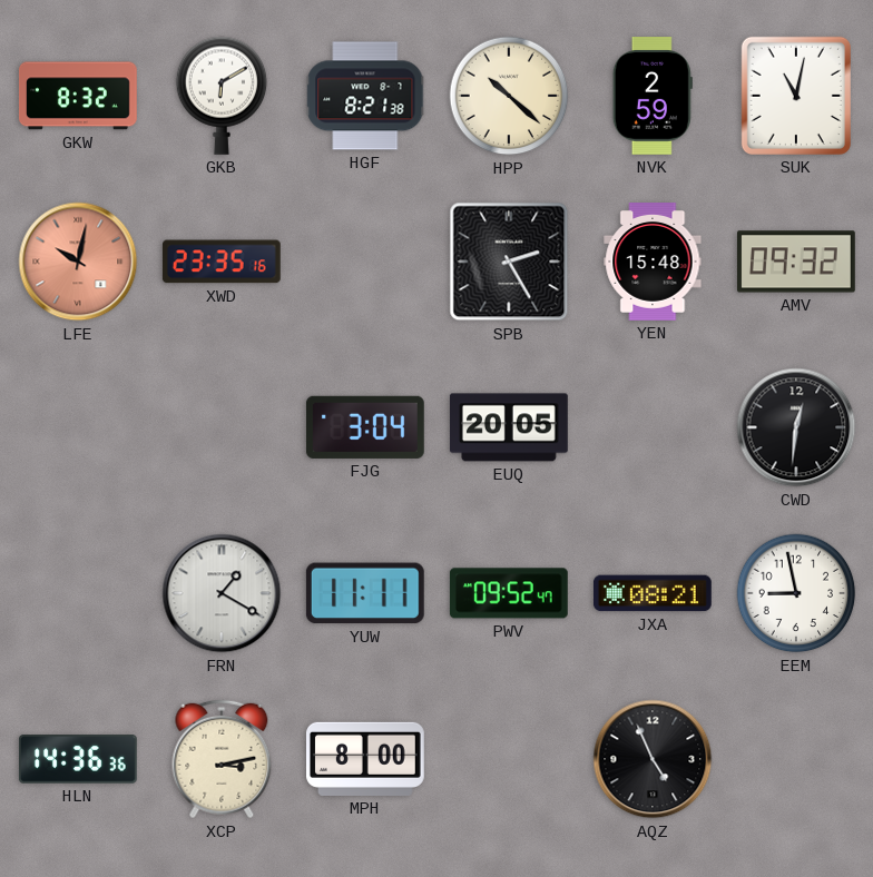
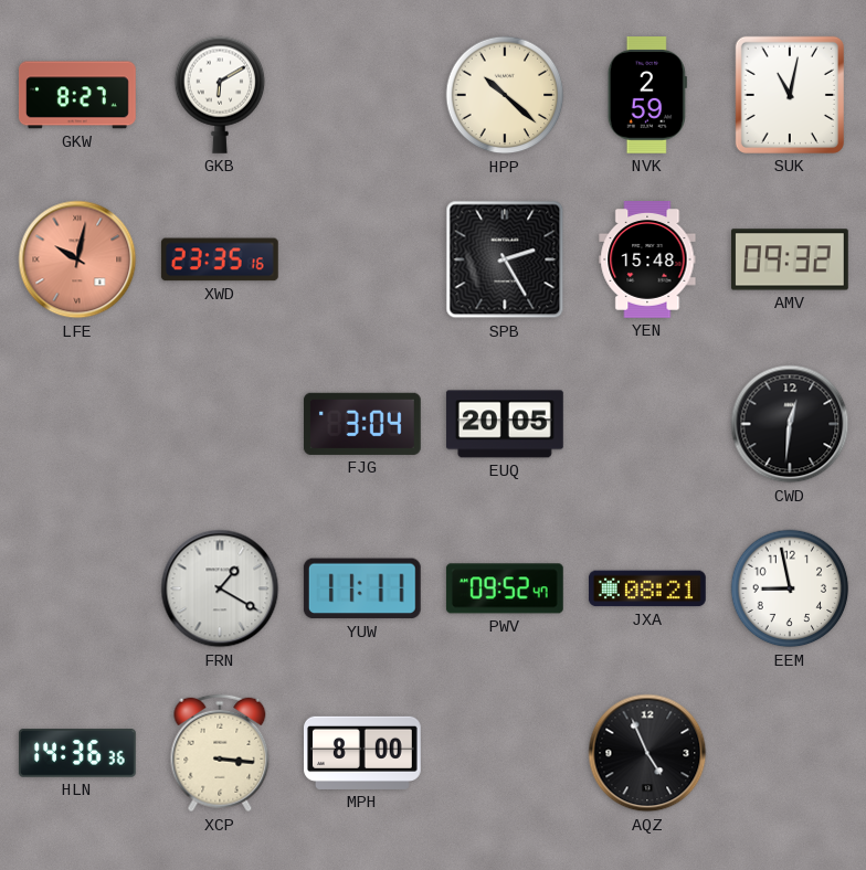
GKW: 8:32 -> 8:27 (77, 95)
HGF: 8:21 -> none (365, 96)
XCP: 3:13 -> 3:16 (220, 753)
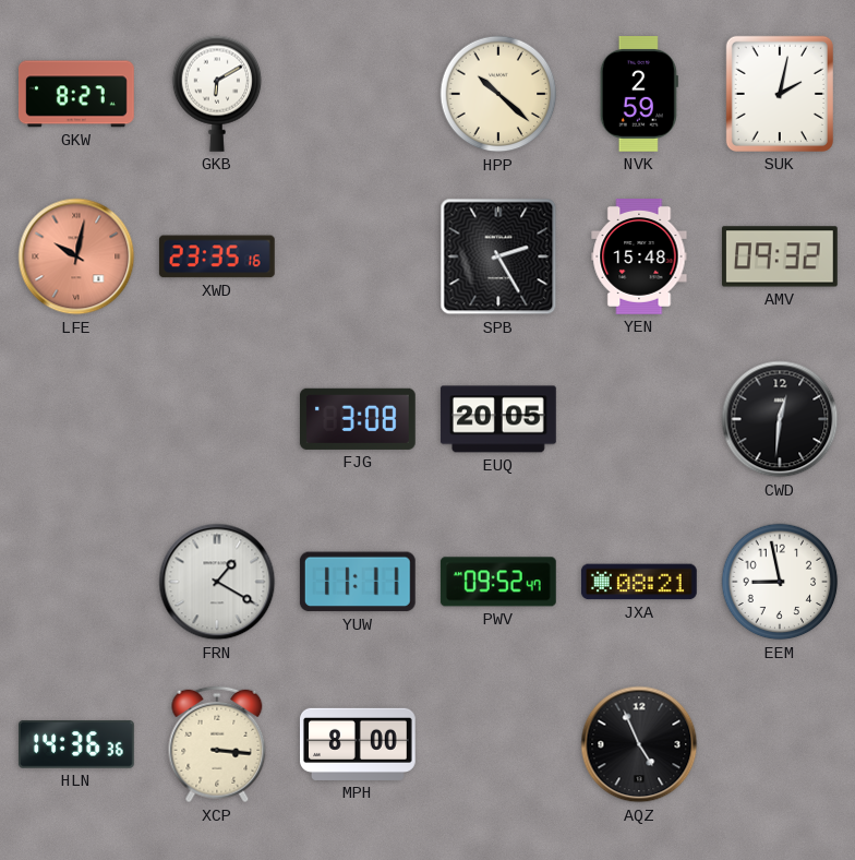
SUK: 11:02 -> 2:02 (780, 94)
FJG: 3:04 -> 3:08 (358, 419)
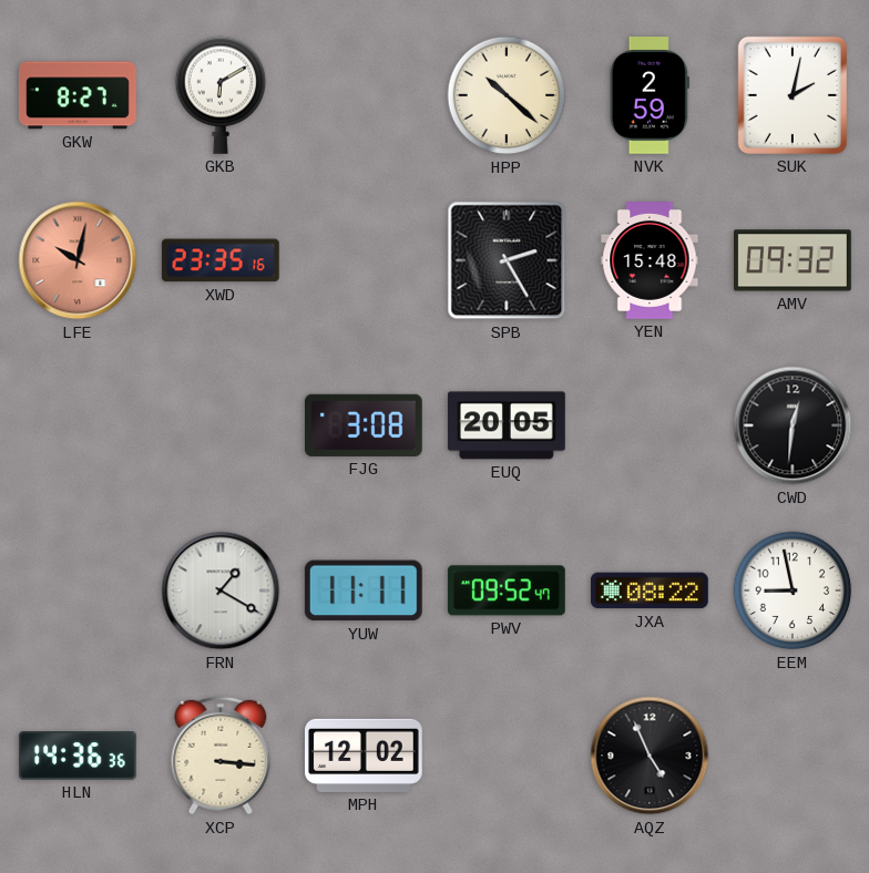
JXA: 08:21 -> 08:22 (650, 590)
MPH: 8:00 -> 12:02 (365, 756)
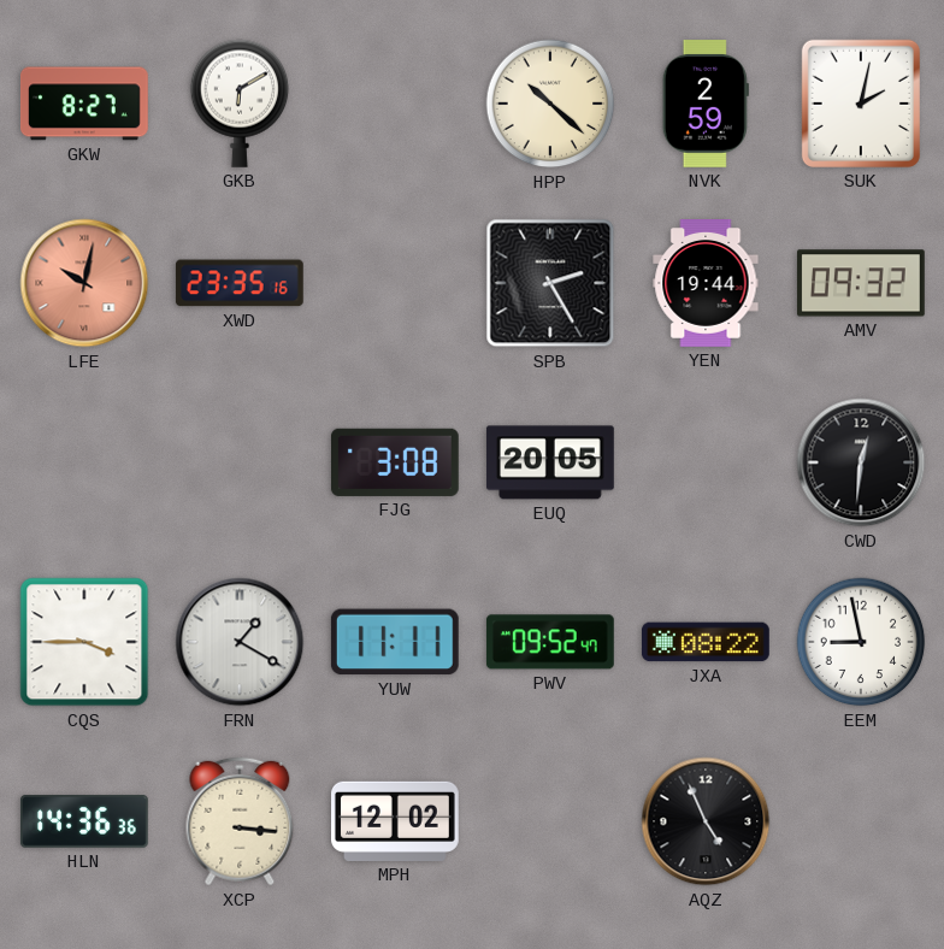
YEN: 15:48 -> 19:44 (706, 284)
CQS: none -> 3:45 (84, 642)
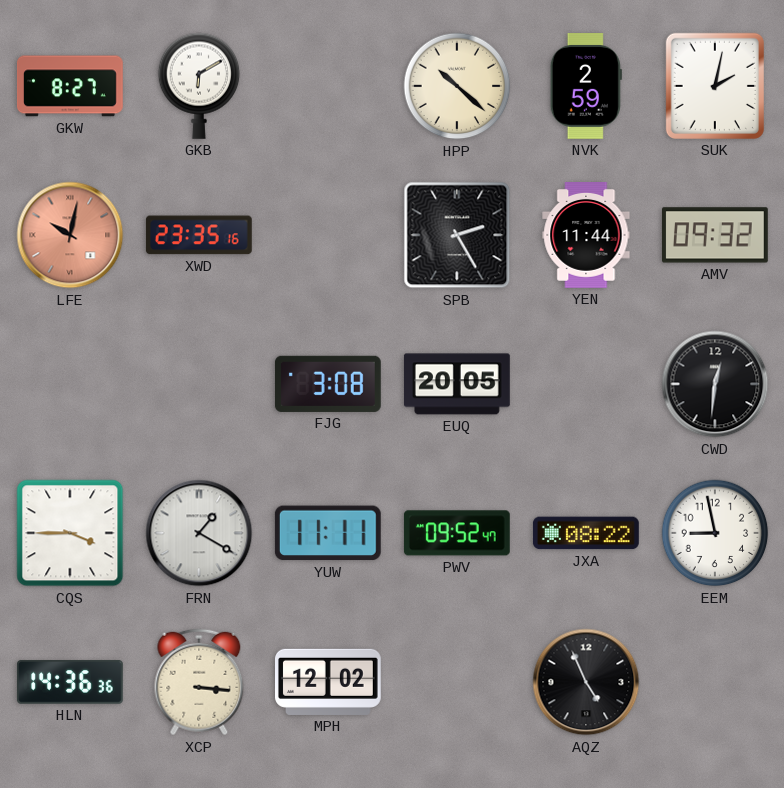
YEN: 19:44 -> 11:44 (586, 236)
